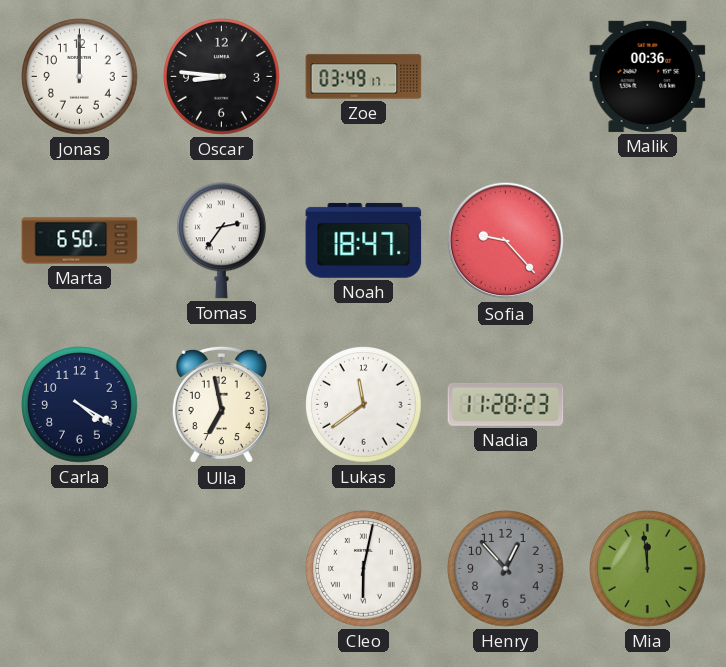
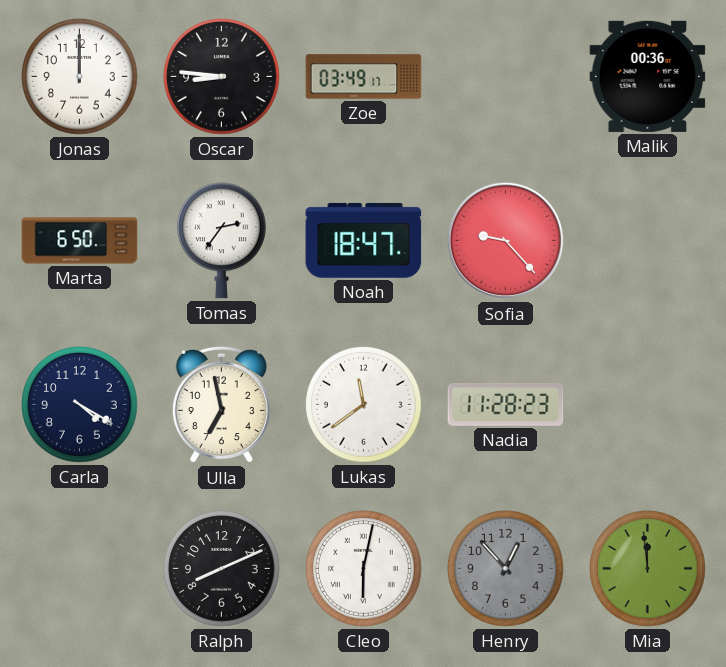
Ralph: none -> 8:11 (222, 569)
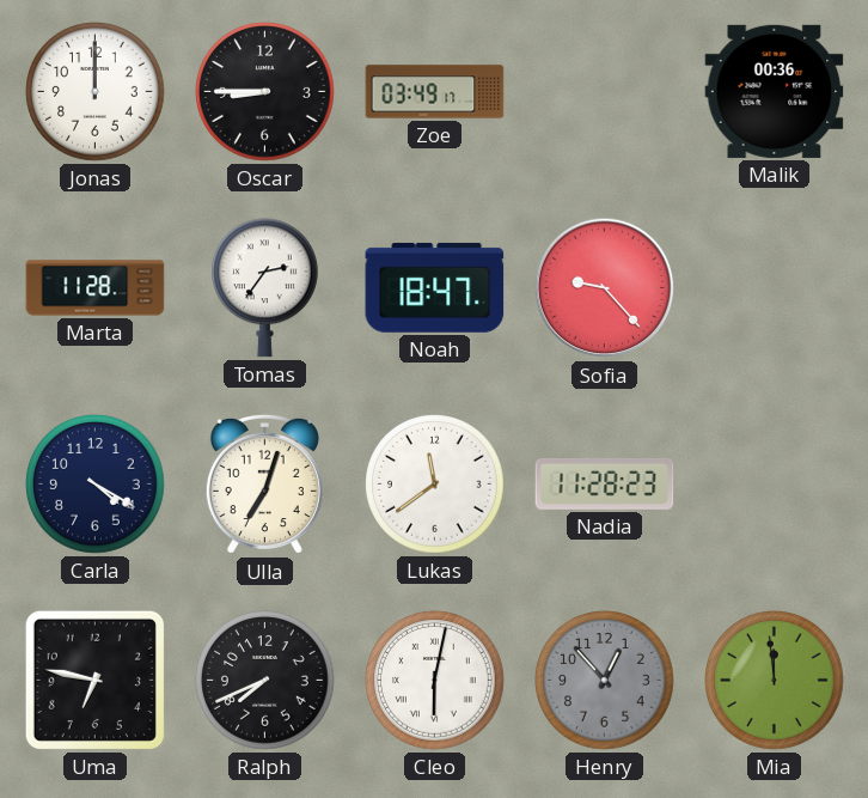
Oscar: 8:46 -> 8:45 (265, 92)
Marta: 6:50 -> 11:28 (96, 288)
Ulla: 6:58 -> 7:03 (264, 485)
Uma: none -> 6:47 (94, 680)
Ralph: 8:11 -> 7:41 (265, 681)
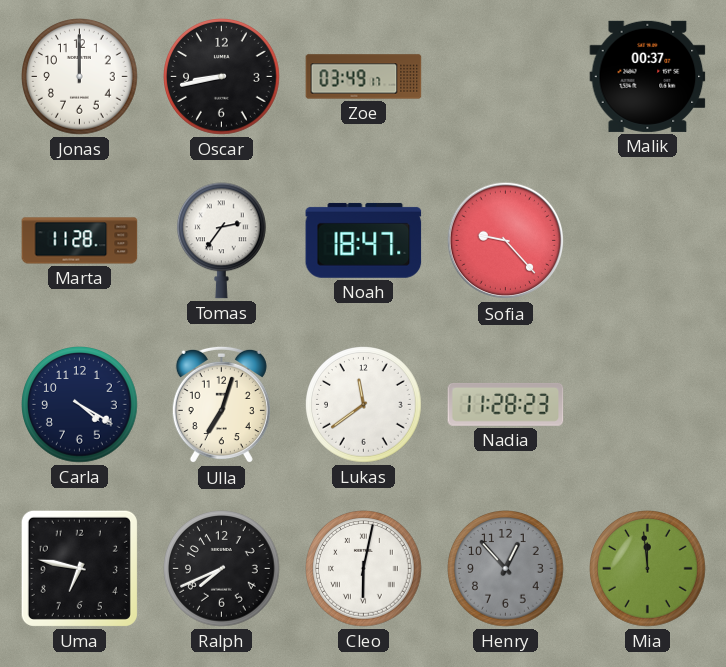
Oscar: 8:45 -> 8:43 (222, 77)
Malik: 00:36 -> 00:37 (648, 76)
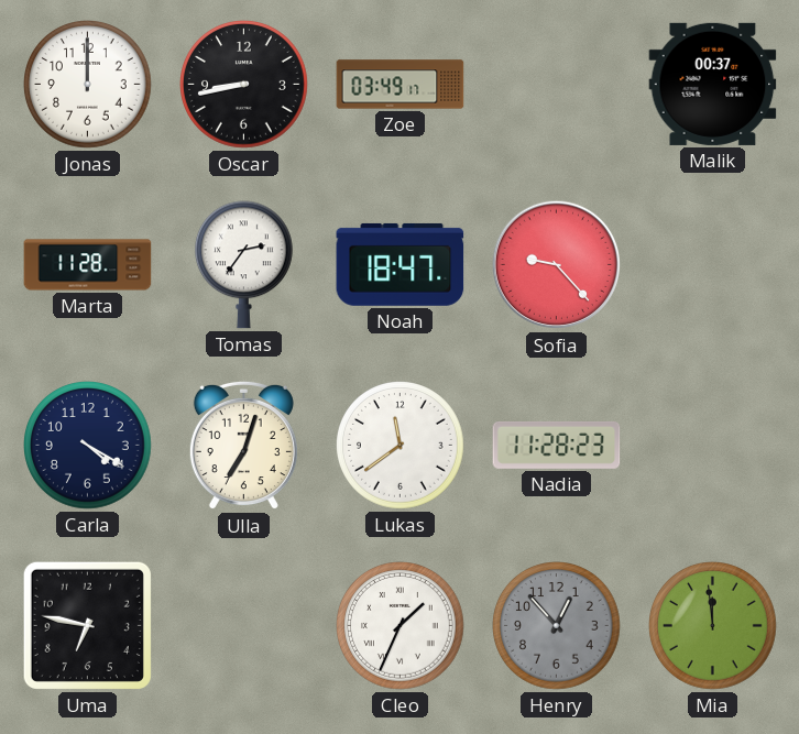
Ralph: 7:41 -> none (222, 569)
Cleo: 6:02 -> 1:34 (401, 626)
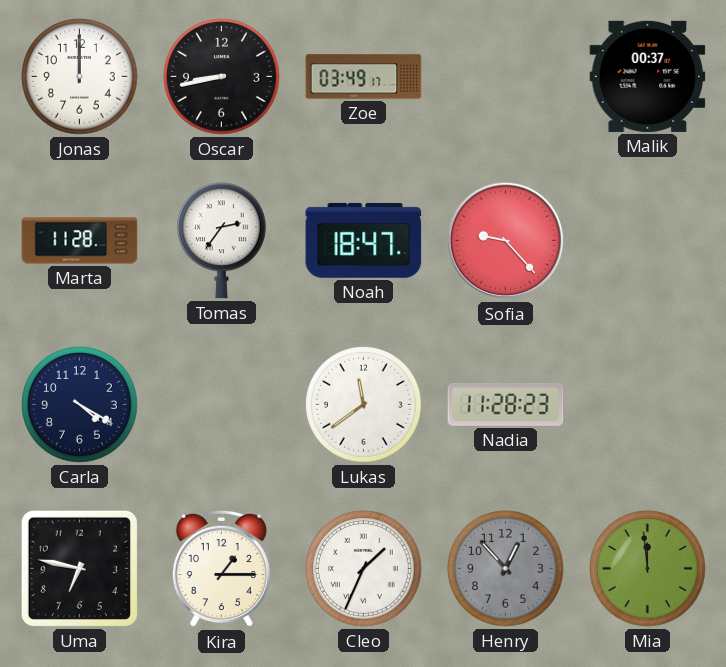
Ulla: 7:03 -> none (243, 446)
Kira: none -> 1:15 (221, 569)
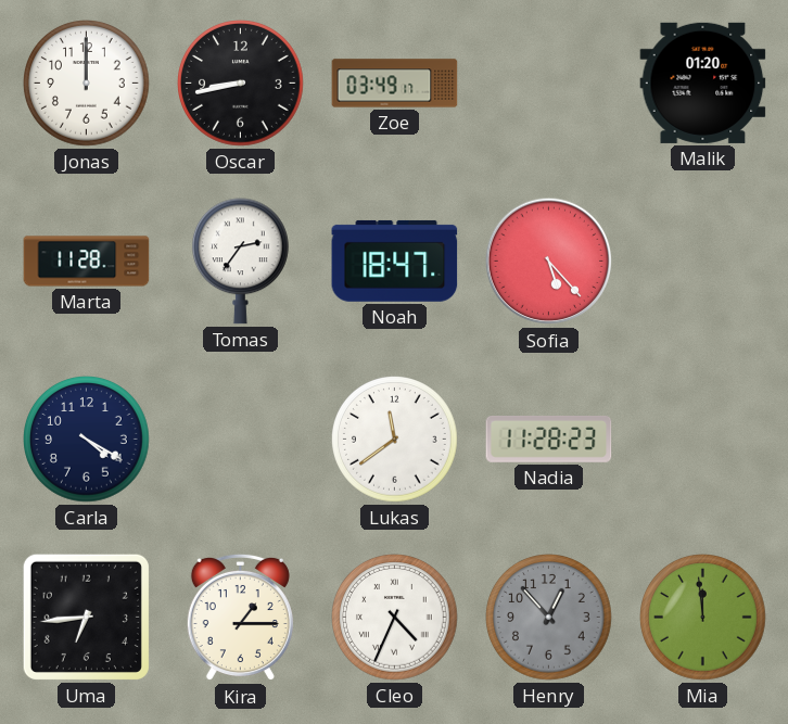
Malik: 00:37 -> 01:20 (703, 82)
Sofia: 9:23 -> 5:23 (549, 262)
Uma: 6:47 -> 6:44 (86, 617)
Cleo: 1:34 -> 4:34 (395, 618)
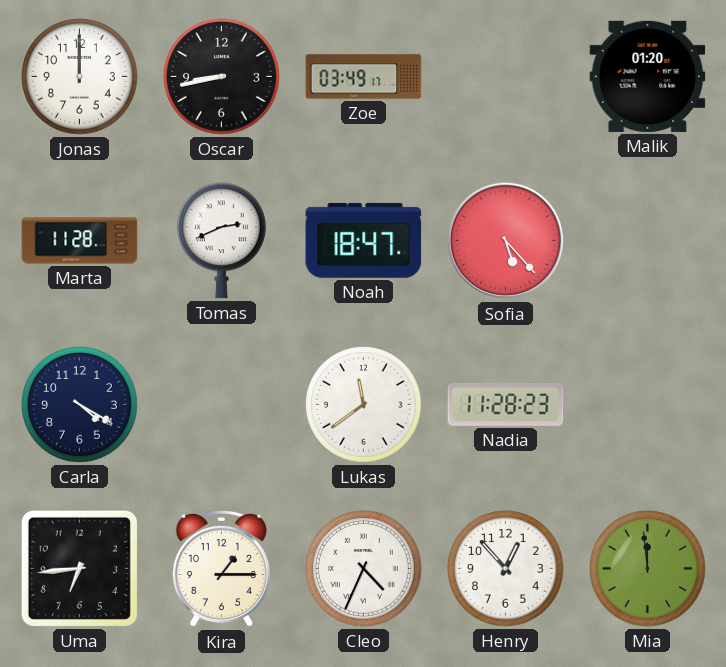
Tomas: 2:36 -> 2:41 (222, 241)
Henry dial: grey -> white (506, 569)
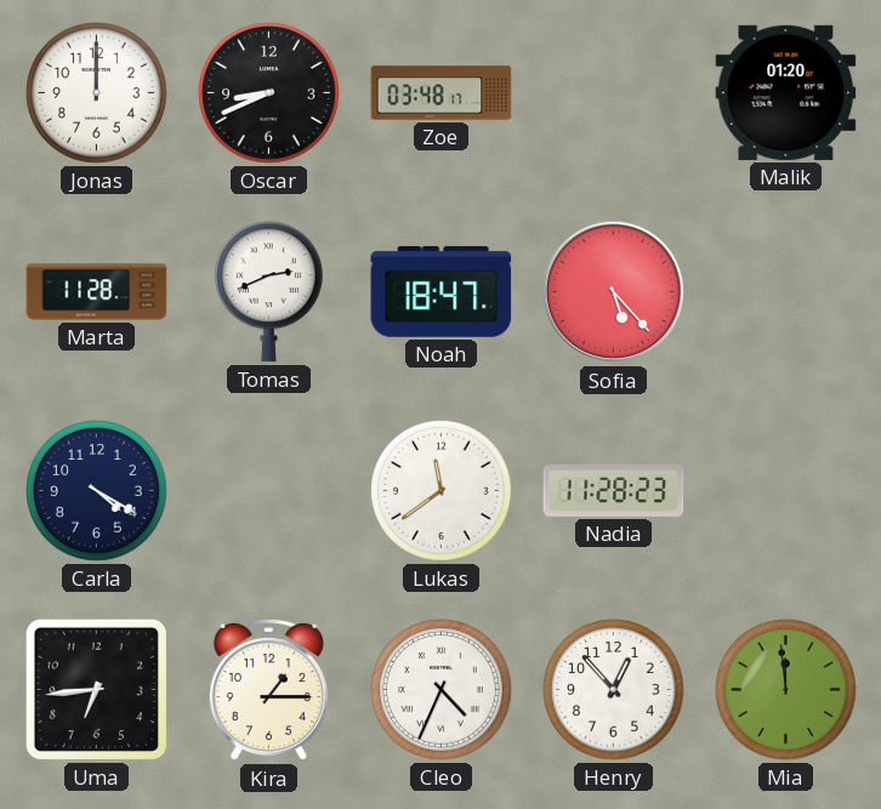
Oscar: 8:43 -> 8:41 (269, 93)
Zoe: 03:49 -> 03:48 (442, 93)
